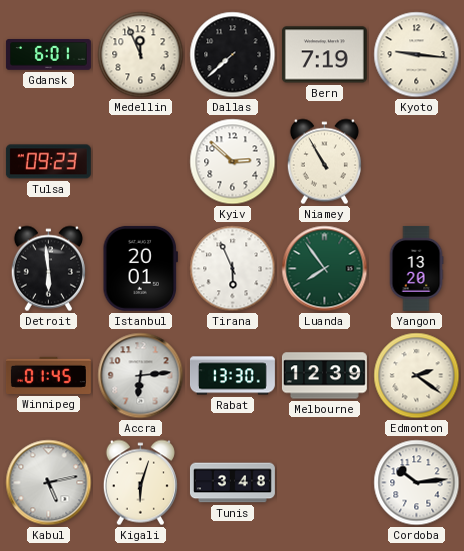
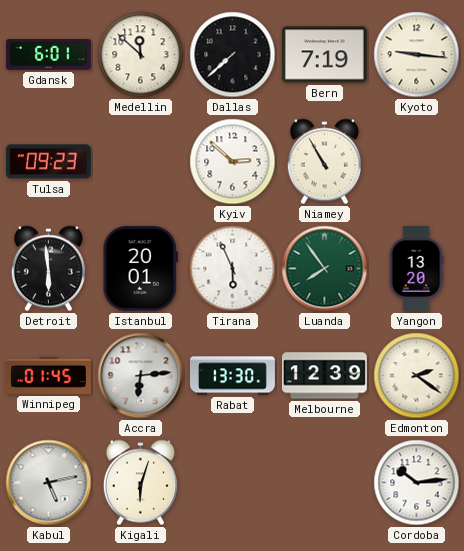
Medellin: 11:56 -> 11:52 (141, 55)
Tunis: 3:48 -> none (232, 483)
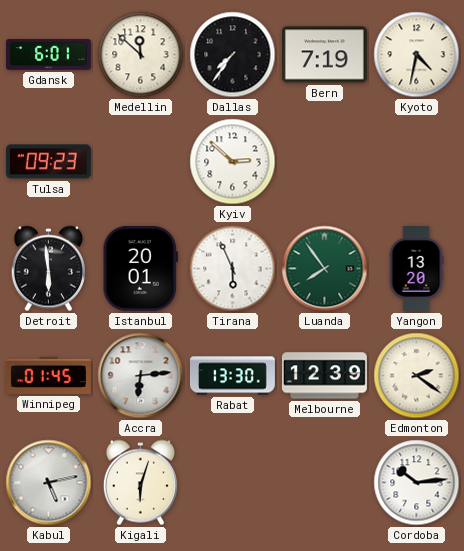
Dallas: 7:38 -> 7:36 (233, 55)
Kyoto: 9:16 -> 4:32 (417, 55)
Niamey: 10:55 -> none (324, 162)
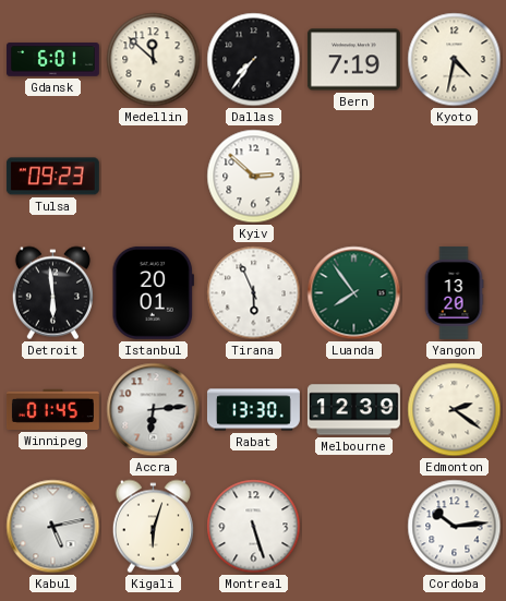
Montreal: none -> 5:27 (254, 527)
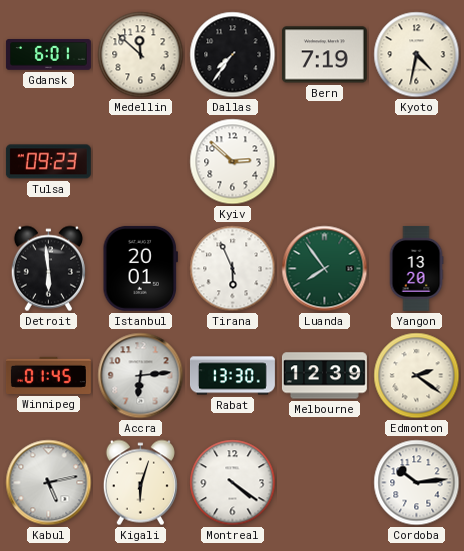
Montreal: 5:27 -> 4:21 (233, 483)
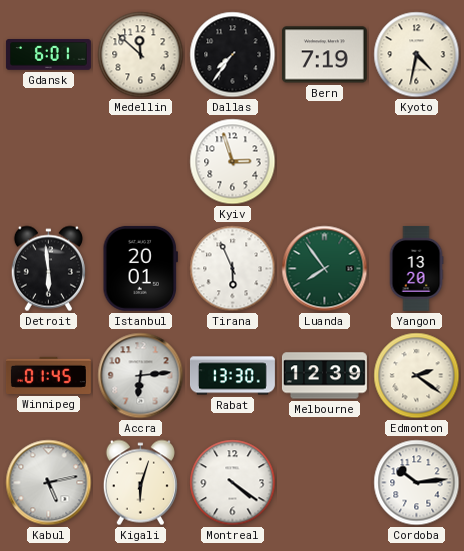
Tulsa: 09:23 -> none (48, 162)
Kyiv: 2:52 -> 2:57 (233, 162)
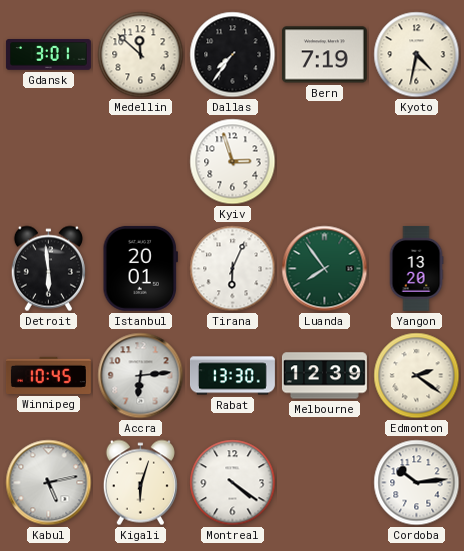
Gdansk: 6:01 -> 3:01 (48, 55)
Tirana: 5:56 -> 6:04 (233, 269)
Winnipeg: 01:45 -> 10:45 (48, 375)
